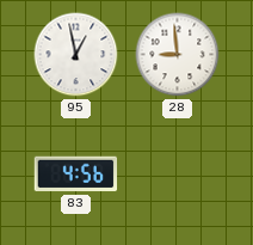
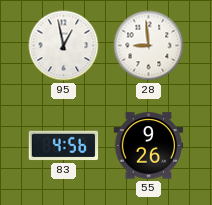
55: none -> 9:26 (149, 146)
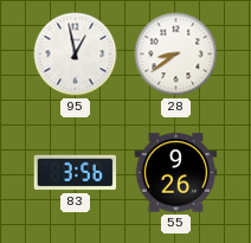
28: 8:59 -> 8:39 (176, 55)
83: 4:56 -> 3:56 (76, 173)
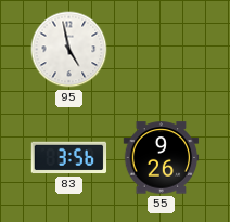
95: 12:58 -> 4:58 (69, 50)
28: 8:39 -> none (176, 55)
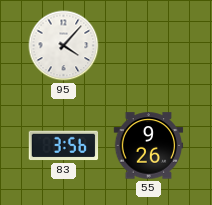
95: 4:58 -> 4:07 (64, 46)
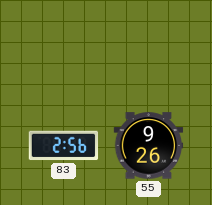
95: 4:07 -> none (64, 46)
83: 3:56 -> 2:56 (64, 146)
